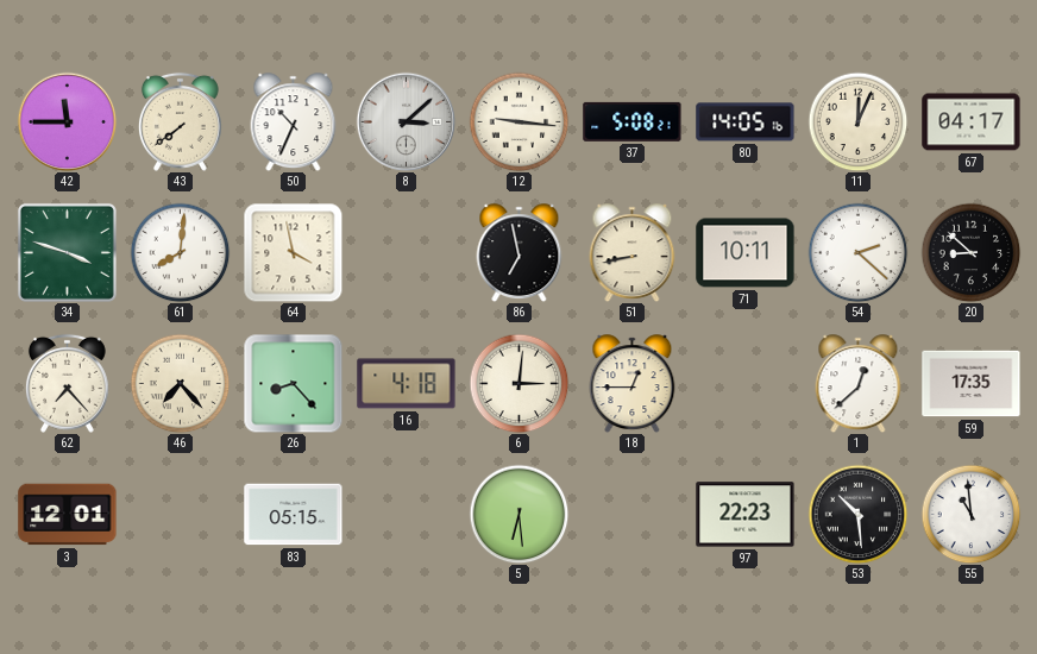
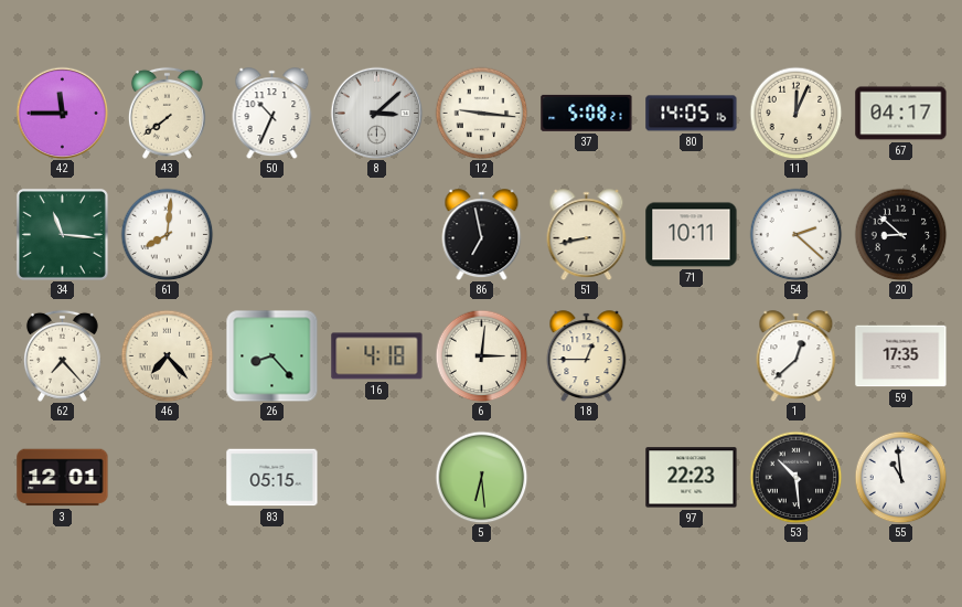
34: 3:48 -> 11:16 (62, 234)
64: 3:58 -> none (293, 252)
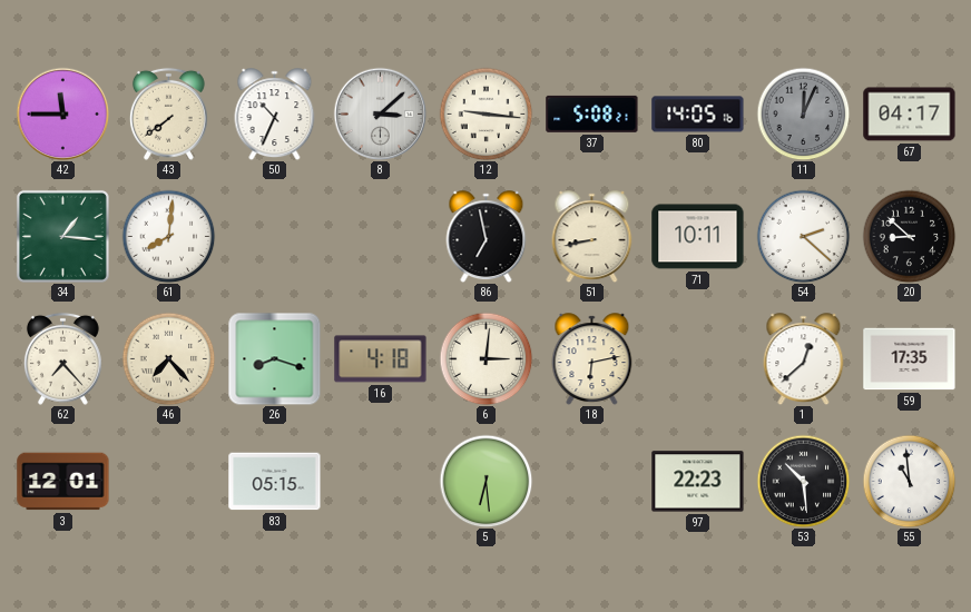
11 dial: cream -> grey (803, 113)
34: 11:16 -> 1:16 (62, 236)
26: 8:23 -> 8:18 (274, 358)
18: 12:45 -> 6:13 (592, 359)
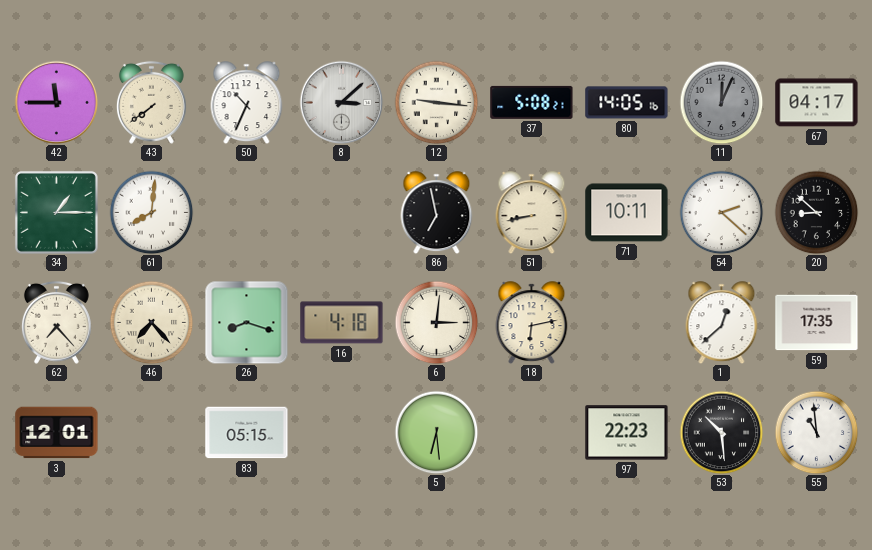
34: 1:16 -> 1:15 (56, 212)
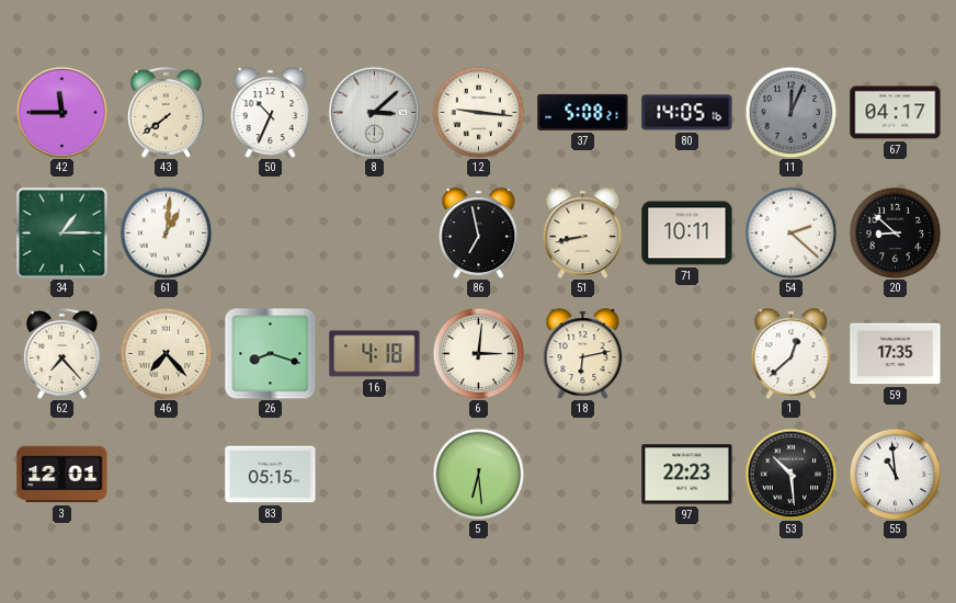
61: 8:01 -> 1:01 (166, 232)
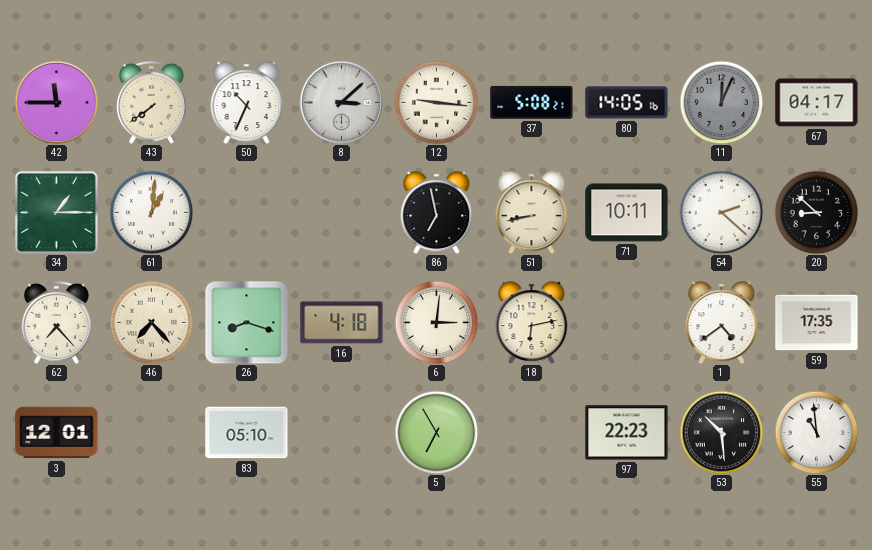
1: 12:38 -> 4:39 (722, 323)
83: 05:15 -> 05:10 (247, 433)
5: 6:29 -> 6:55 (436, 432)
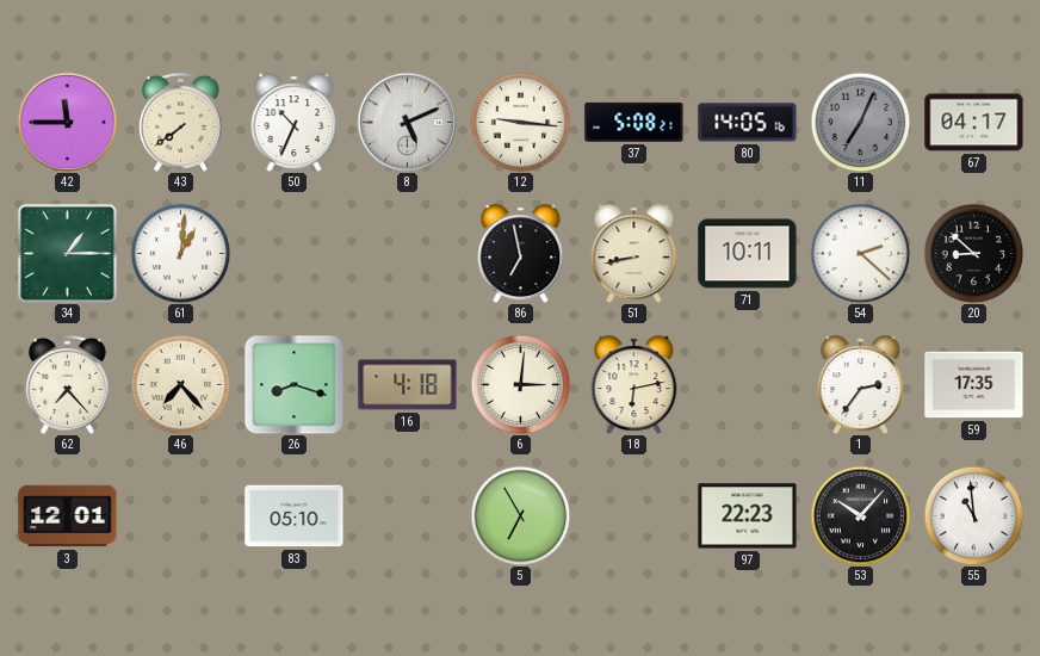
8: 3:08 -> 5:11 (407, 122)
11: 12:04 -> 7:04 (860, 122)
1: 4:39 -> 2:36 (861, 385)
53: 10:29 -> 10:07 (860, 515)
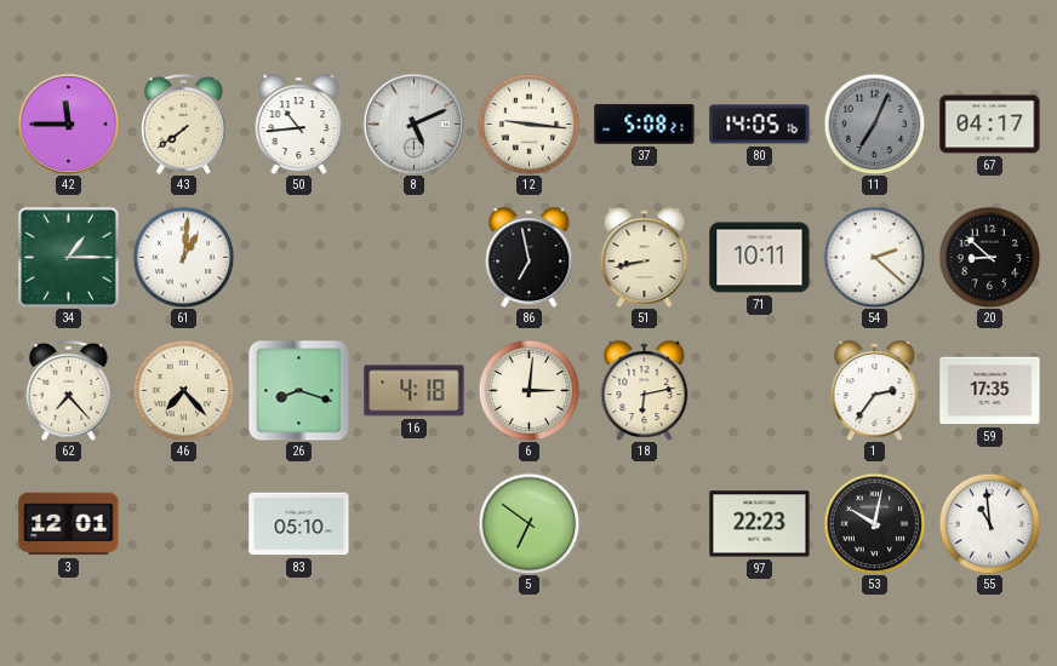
50: 10:34 -> 10:44 (299, 125)
5: 6:55 -> 6:51 (528, 523)
53: 10:07 -> 10:02 (874, 523)
